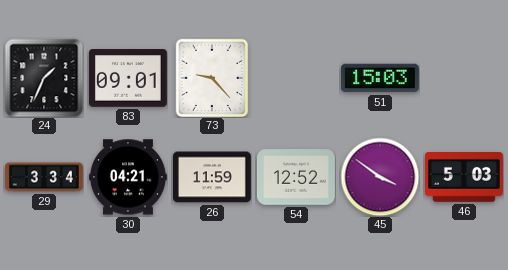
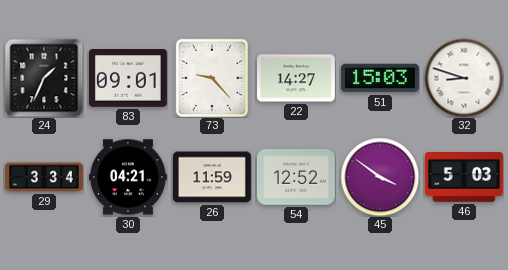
22: none -> 14:27 (296, 78)
32: none -> 8:48 (464, 78)
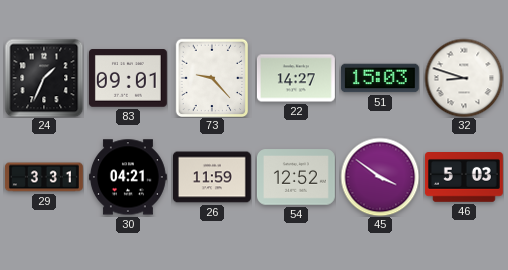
29: 3:34 -> 3:31 (44, 177)
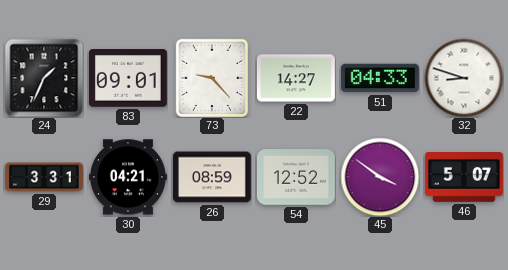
51: 15:03 -> 04:33 (380, 78)
26: 11:59 -> 08:59 (212, 177)
46: 5:03 -> 5:07 (464, 178)
